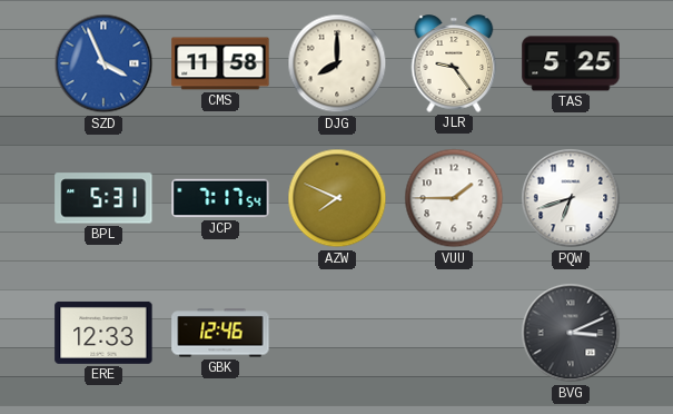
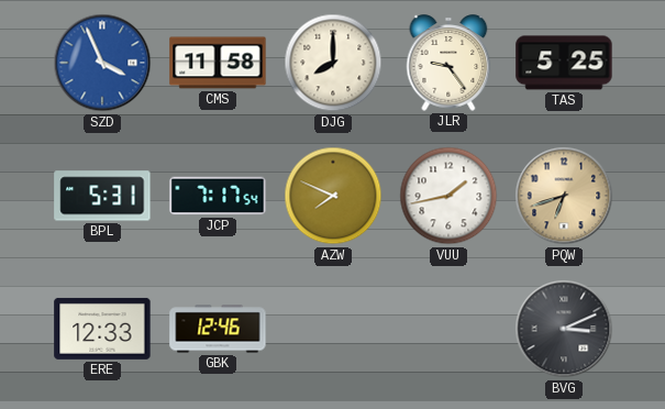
VUU: 1:45 -> 1:43 (448, 196)
PQW dial: white -> champagne (564, 196)
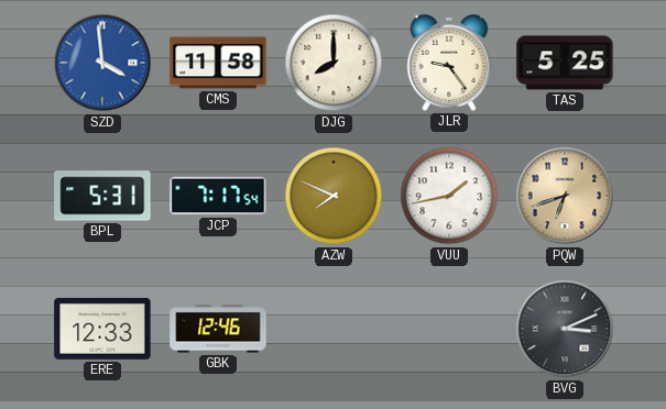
SZD: 3:56 -> 3:59 (102, 63)
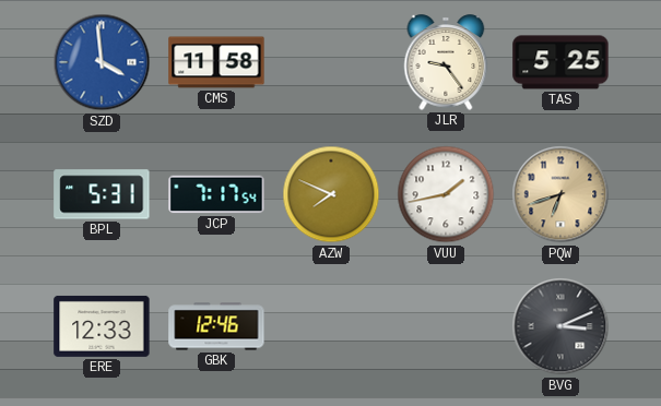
DJG: 8:00 -> none (334, 63)
